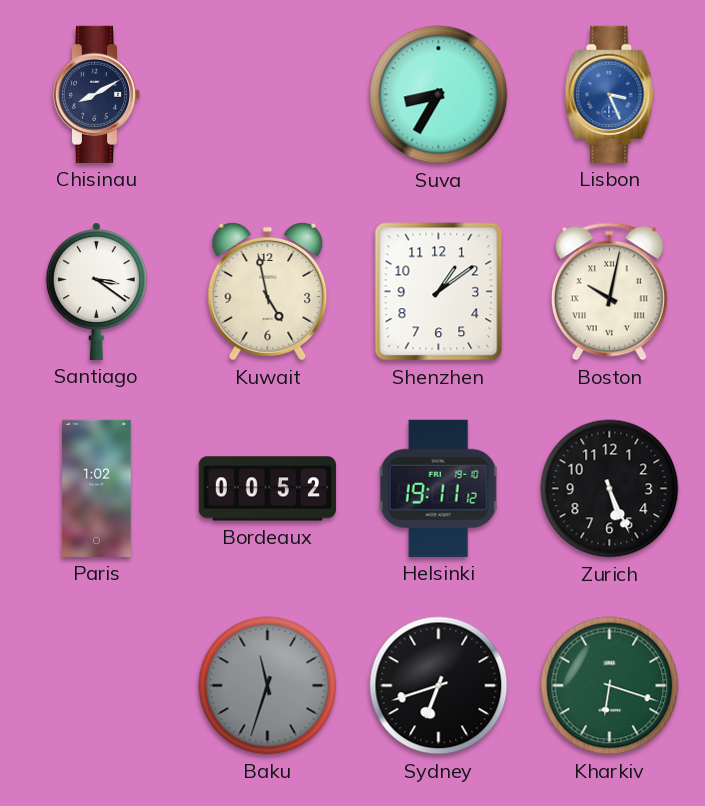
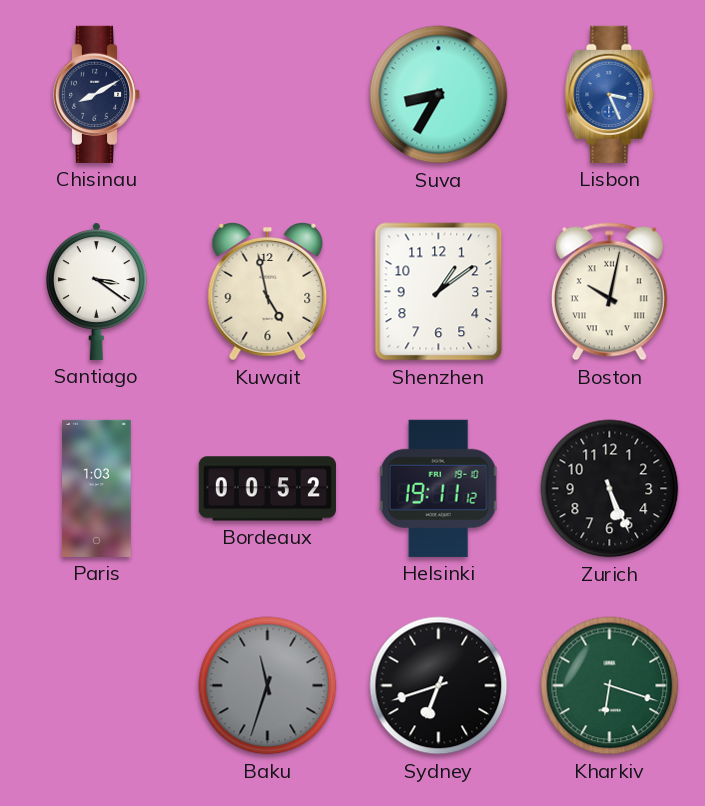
Paris: 1:02 -> 1:03 (97, 488)
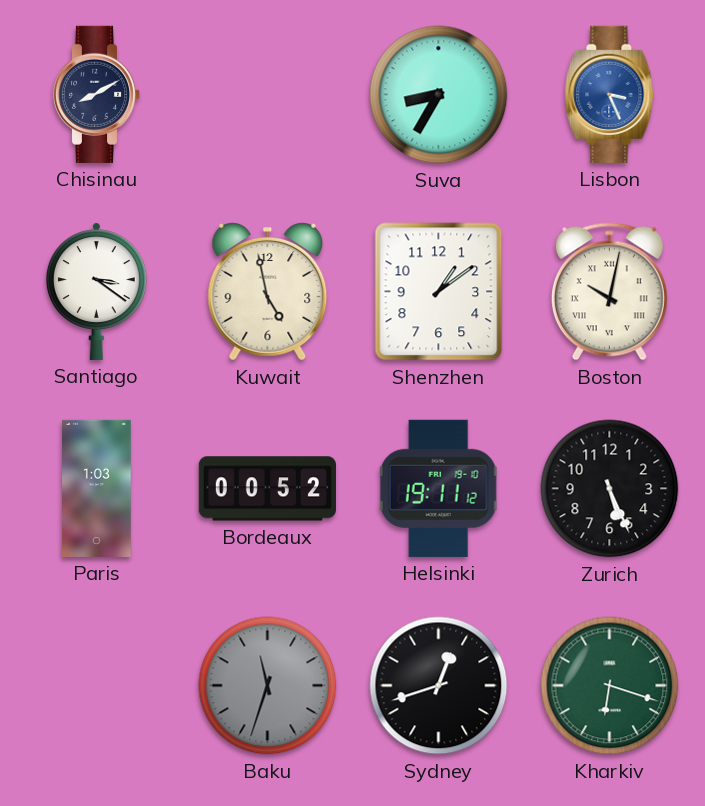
Sydney: 6:42 -> 12:42 (439, 686)
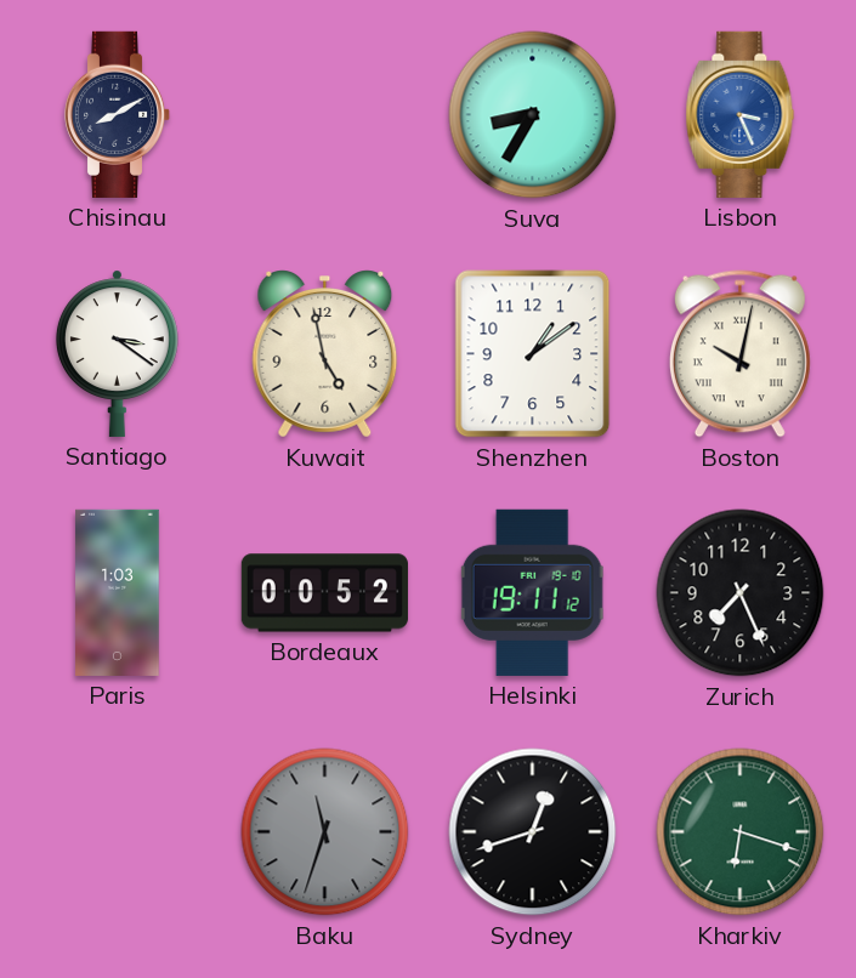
Zurich: 5:26 -> 7:26 (741, 593)
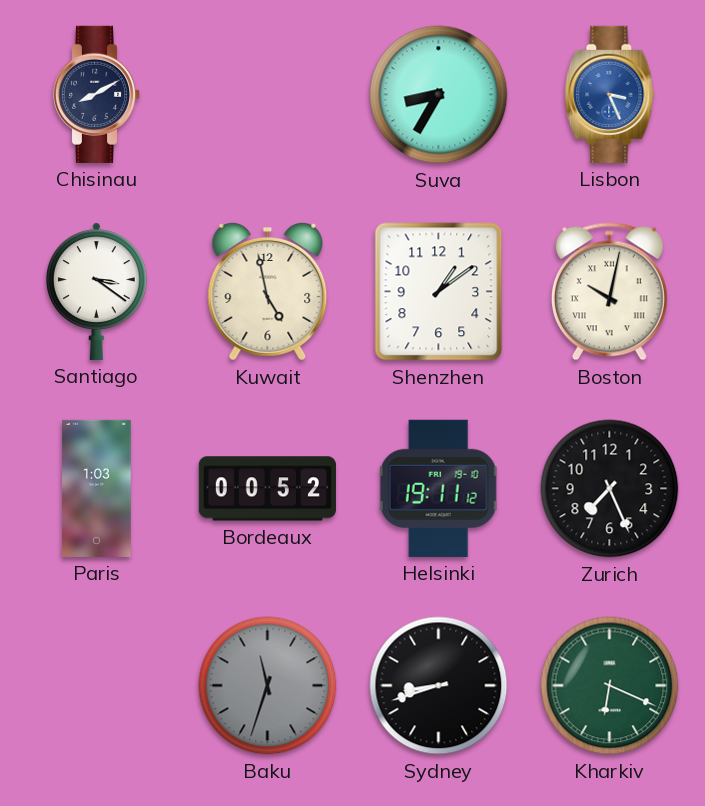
Sydney: 12:42 -> 8:42 (439, 686)
Kharkiv: 6:18 -> 6:19 (610, 686)
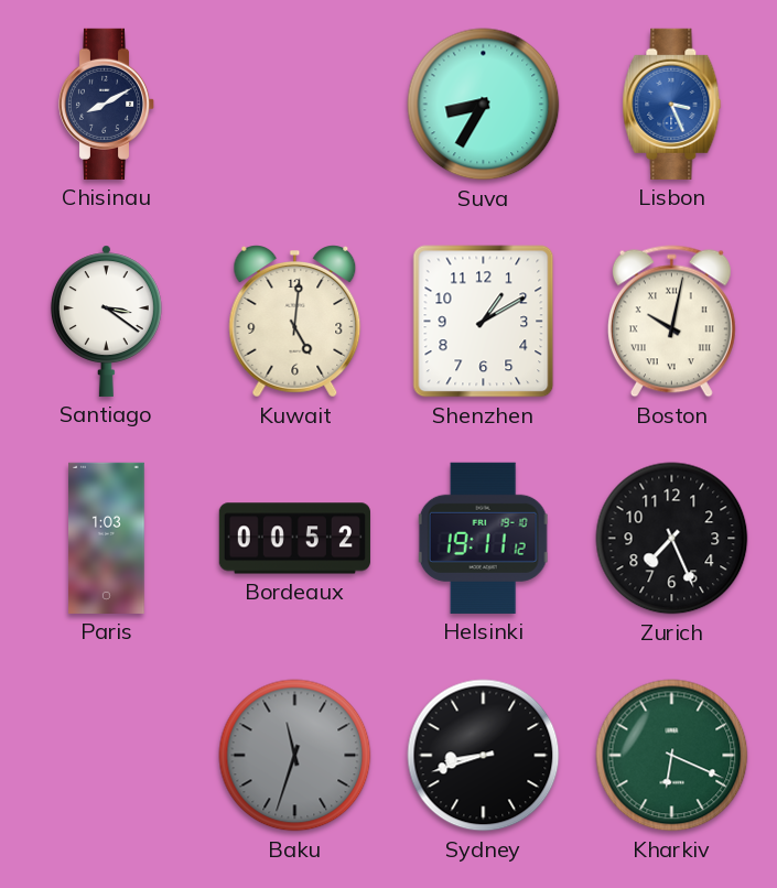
Kuwait: 4:58 -> 5:01 (295, 322)
Shenzhen: 1:09 -> 1:10 (484, 322)
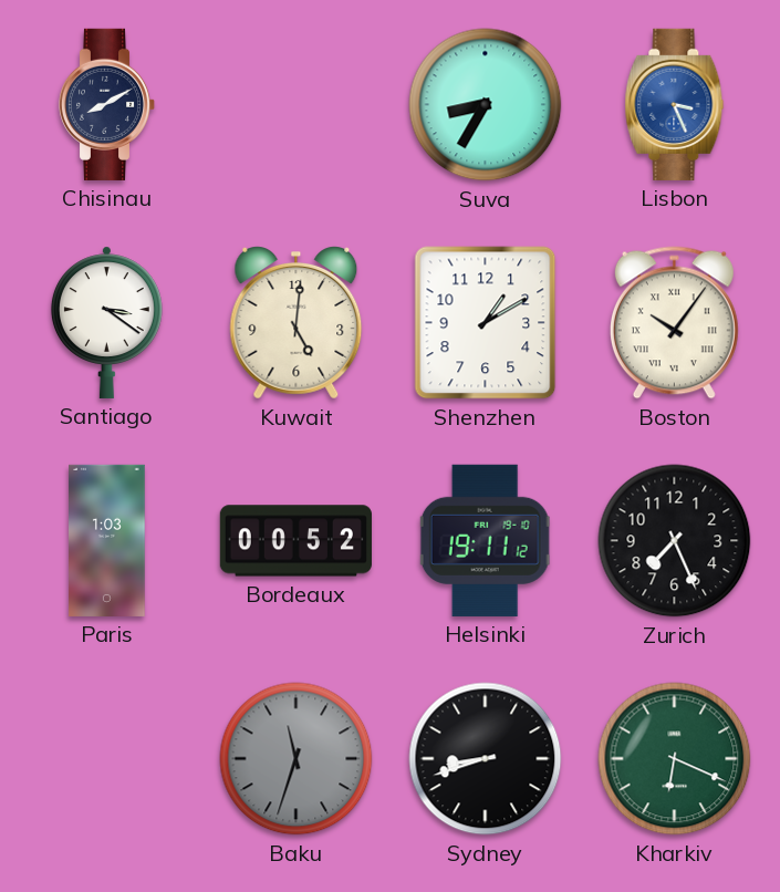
Boston: 10:02 -> 10:06 (674, 323)
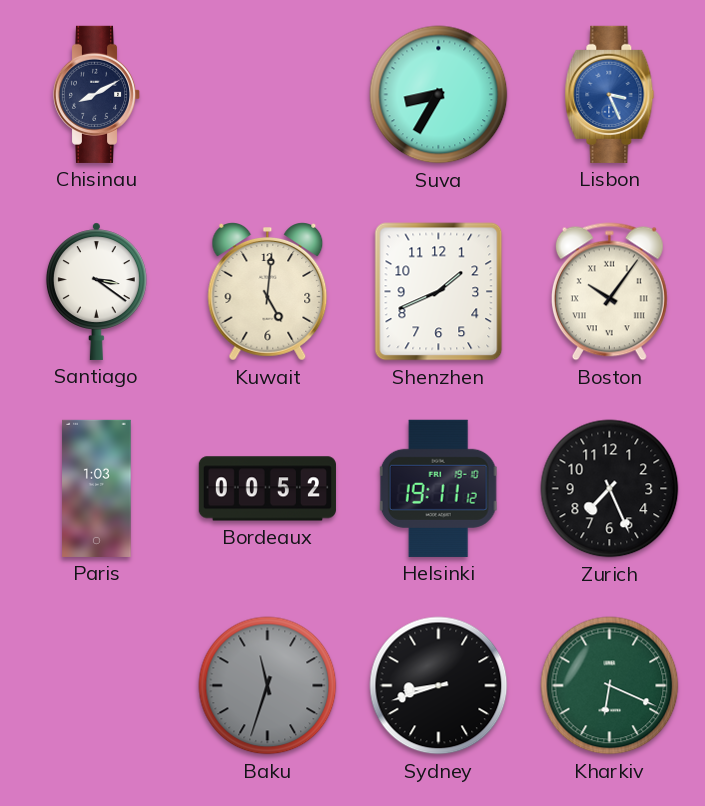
Shenzhen: 1:10 -> 1:41 (439, 292)
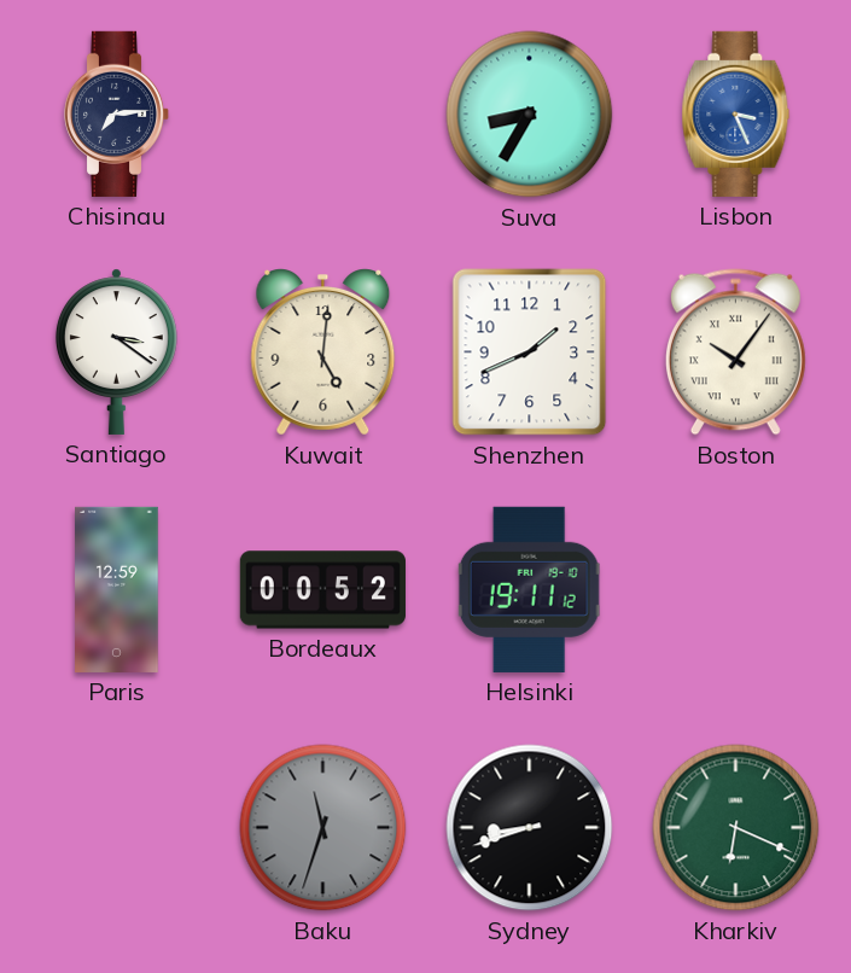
Chisinau: 8:10 -> 7:14 (117, 113)
Paris: 1:03 -> 12:59 (117, 589)
Zurich: 7:26 -> none (610, 489)
